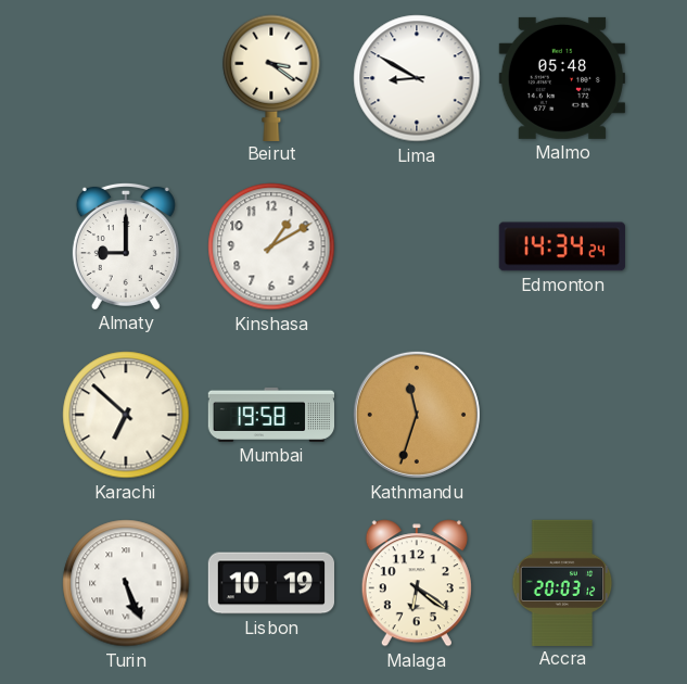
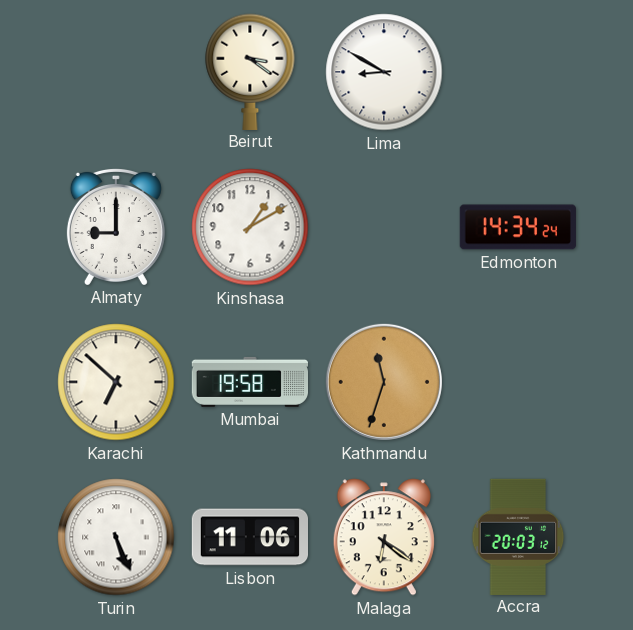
Malmo: 05:48 -> none (562, 78)
Lisbon: 10:19 -> 11:06 (249, 537)
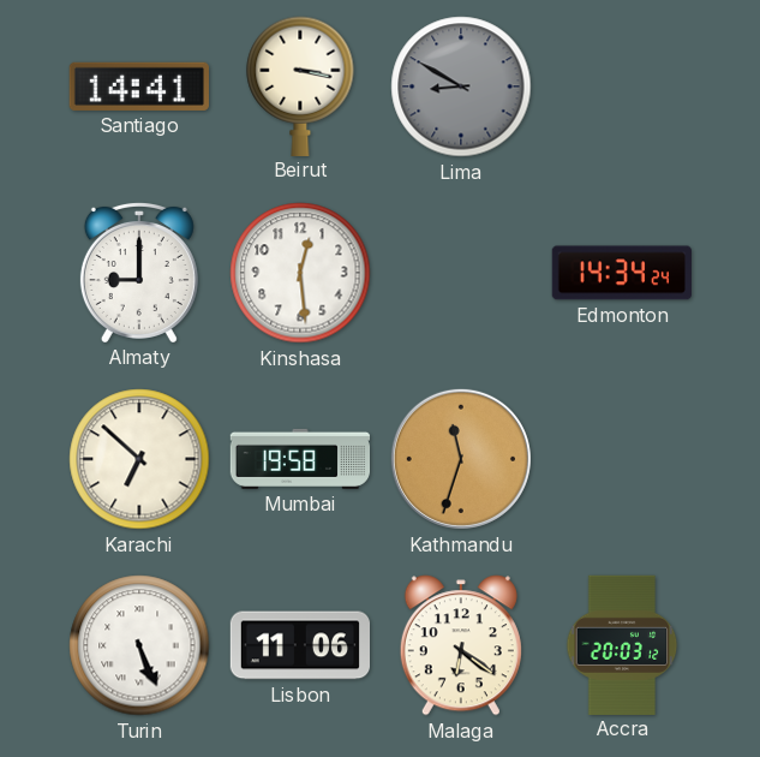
Santiago: none -> 14:41 (139, 87)
Beirut: 3:21 -> 3:17 (300, 85)
Lima dial: white -> grey (461, 87)
Kinshasa: 1:10 -> 12:29 (300, 273)
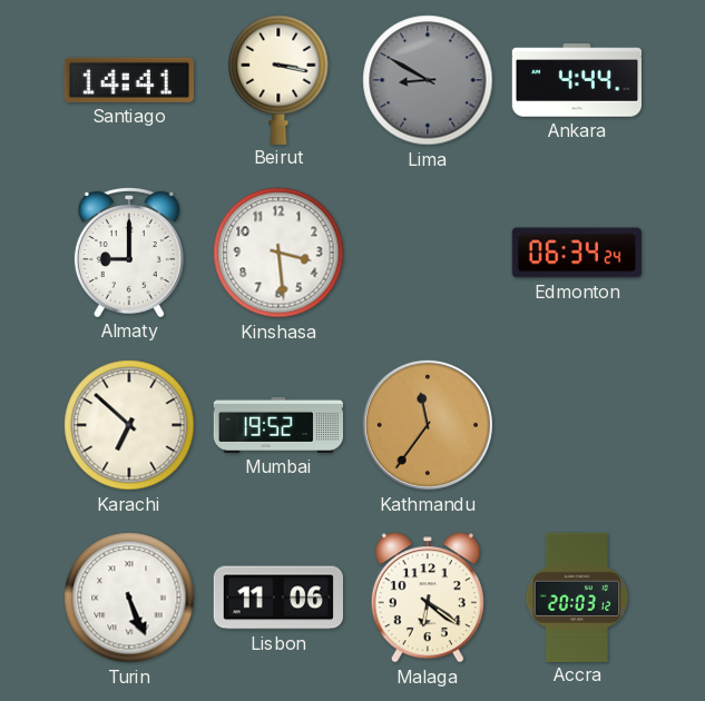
Ankara: none -> 4:44 (576, 80)
Kinshasa: 12:29 -> 3:29 (278, 253)
Edmonton: 14:34 -> 06:34 (577, 253)
Mumbai: 19:58 -> 19:52 (277, 425)
Kathmandu: 11:33 -> 11:36 (428, 425)
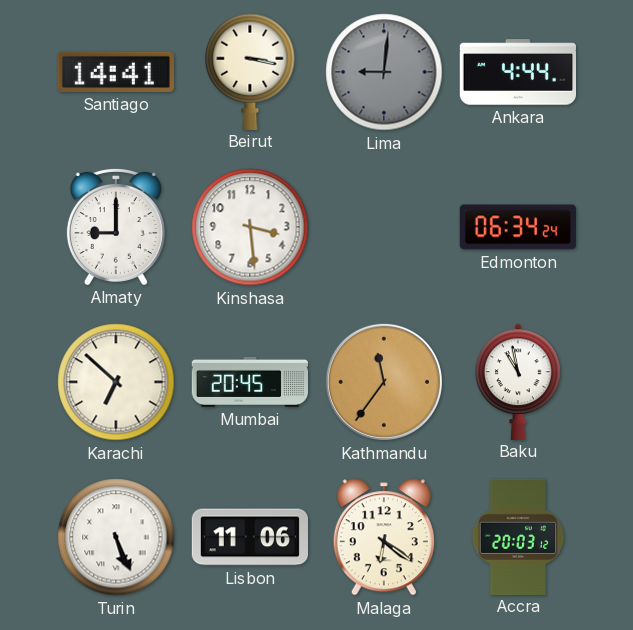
Lima: 8:50 -> 9:01 (384, 72)
Mumbai: 19:52 -> 20:45 (249, 382)
Baku: none -> 10:58 (518, 381)
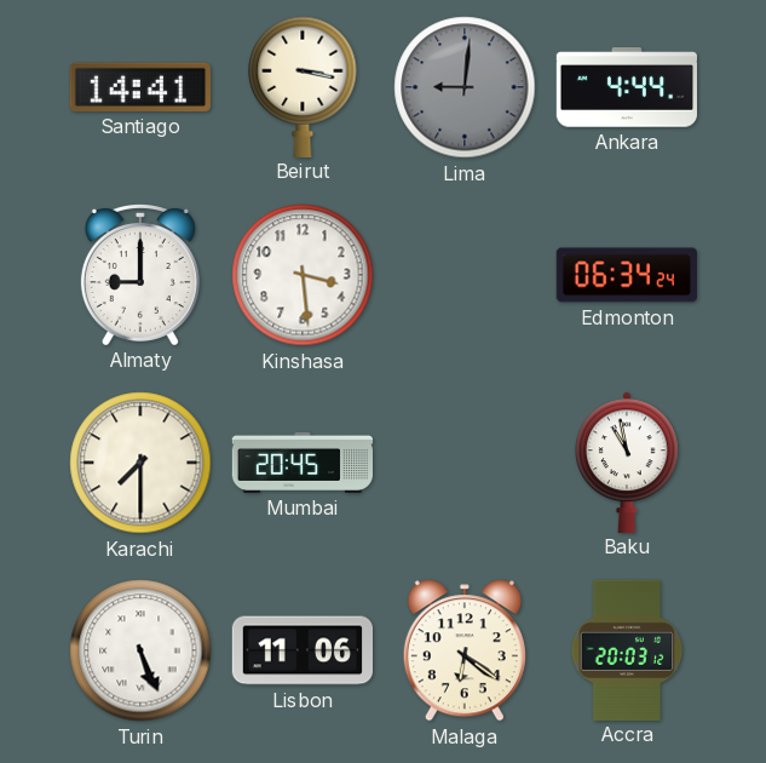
Karachi: 6:52 -> 7:30 (140, 463)
Kathmandu: 11:36 -> none (384, 382)
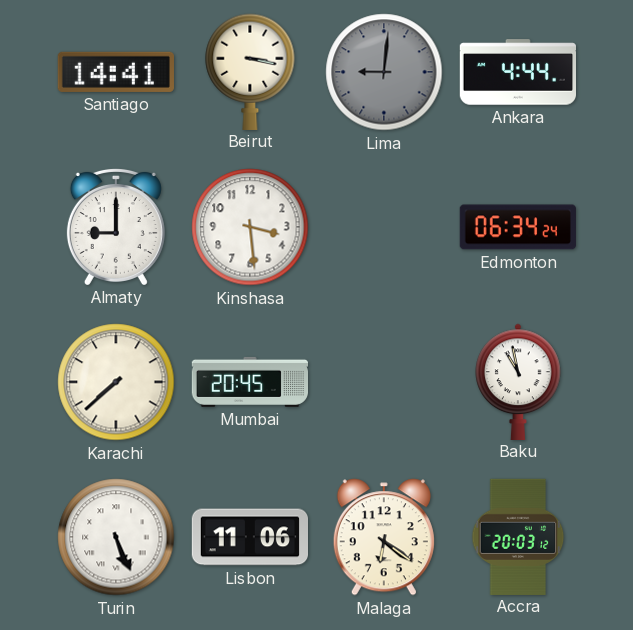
Karachi: 7:30 -> 7:38 (116, 382)
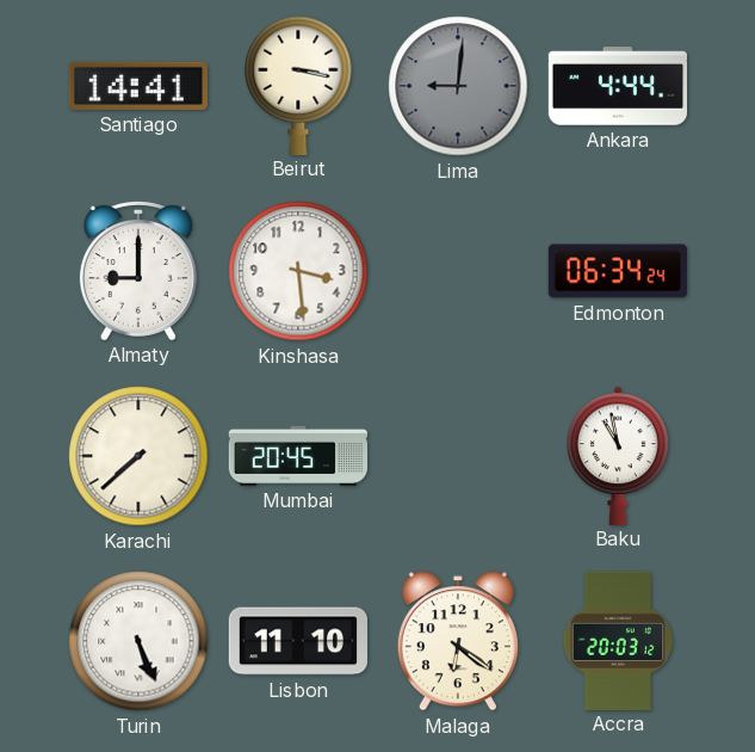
Lisbon: 11:06 -> 11:10 (297, 641)
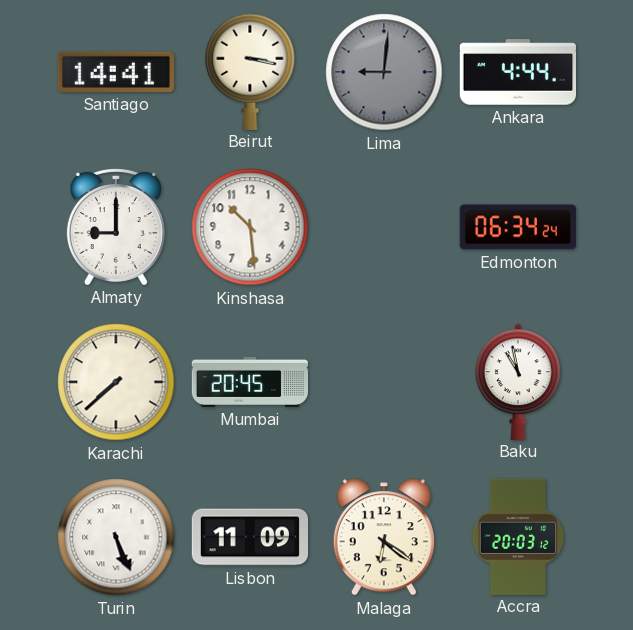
Kinshasa: 3:29 -> 10:29 (250, 227)
Lisbon: 11:10 -> 11:09 (249, 537)
